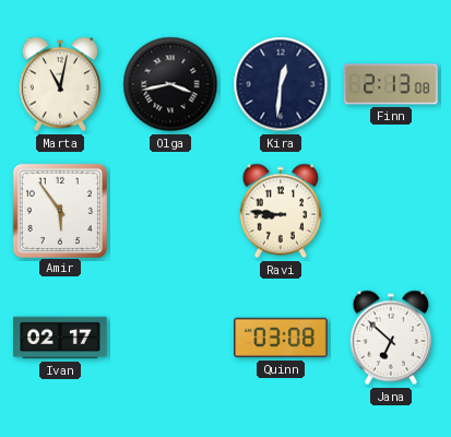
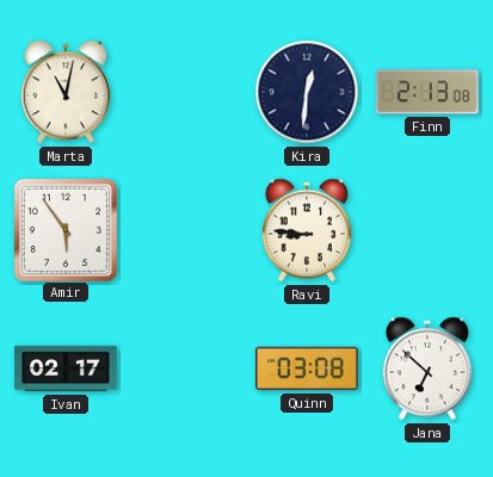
Olga: 3:43 -> none (170, 84)
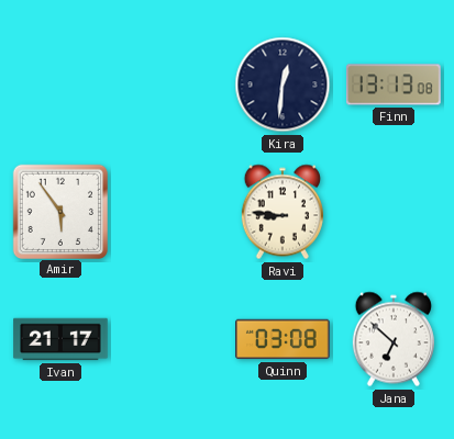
Marta: 11:02 -> none (66, 92)
Finn: 2:13 -> 13:13 (395, 85)
Ivan: 02:17 -> 21:17 (60, 339)
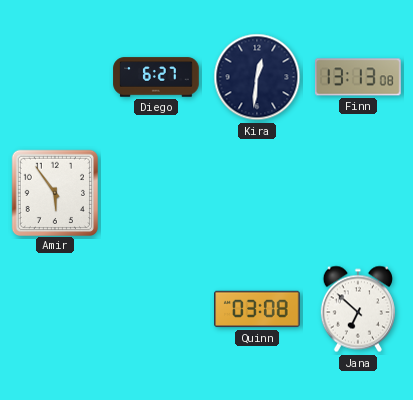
Diego: none -> 6:27 (156, 77)
Ravi: 8:46 -> none (283, 212)
Ivan: 21:17 -> none (60, 339)
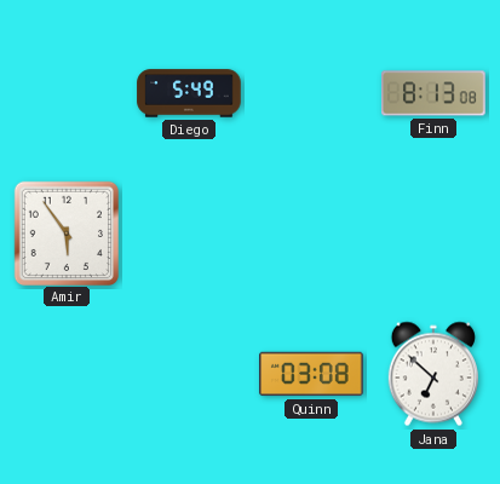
Diego: 6:27 -> 5:49 (189, 93)
Kira: 12:31 -> none (257, 77)
Finn: 13:13 -> 8:13 (435, 93)
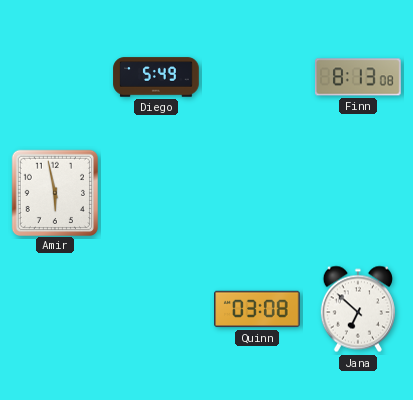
Amir: 5:54 -> 5:58 (54, 192)
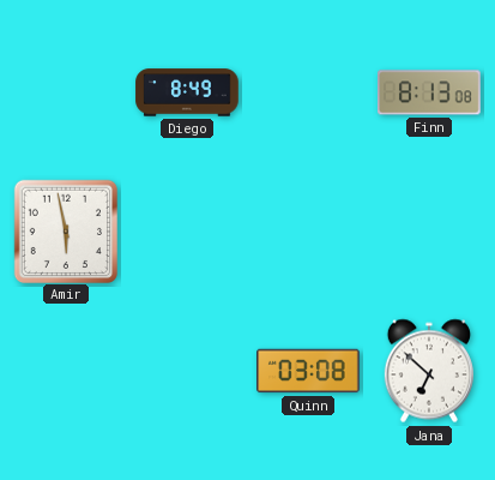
Diego: 5:49 -> 8:49 (187, 92)
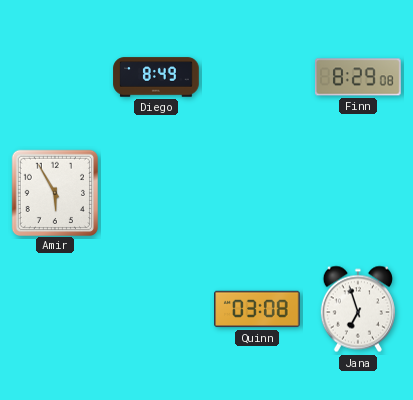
Finn: 8:13 -> 8:29 (359, 77)
Amir: 5:58 -> 5:55 (54, 192)
Jana: 6:52 -> 6:57 (358, 309)
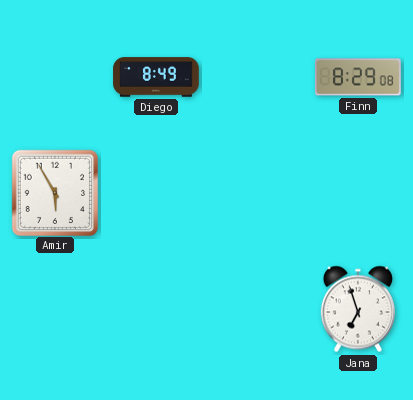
Quinn: 03:08 -> none (257, 309)
